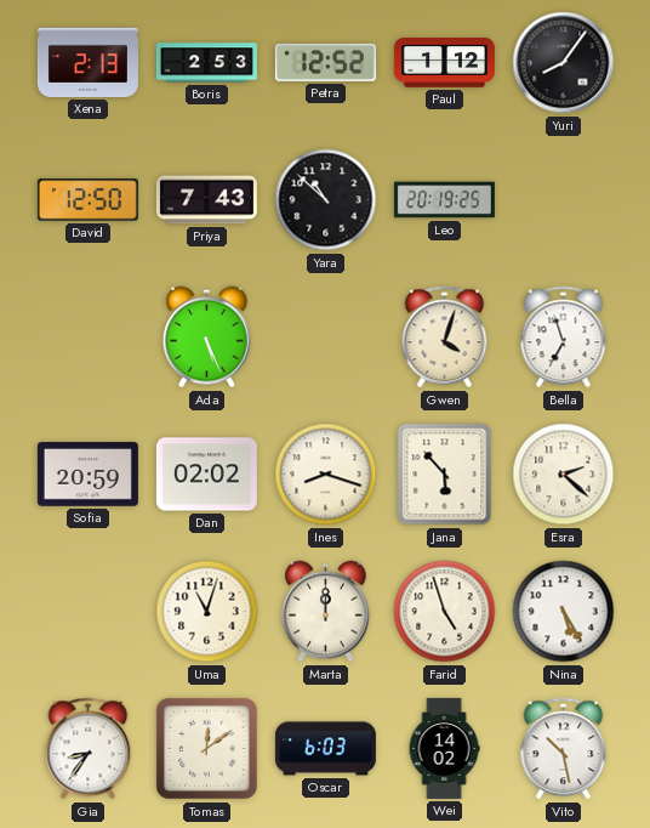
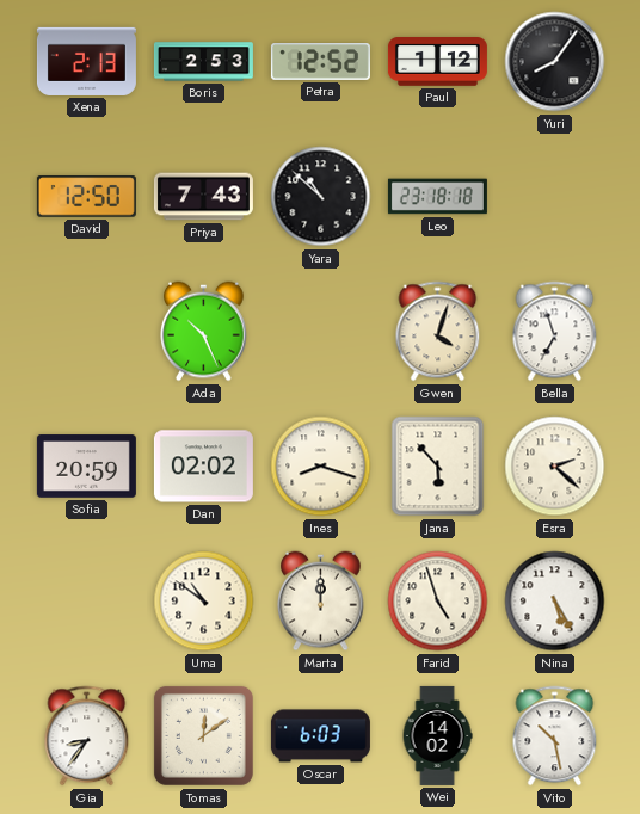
Leo: 20:19 -> 23:18 (437, 197)
Ada: 5:26 -> 10:26 (204, 332)
Uma: 11:03 -> 10:51 (204, 602)
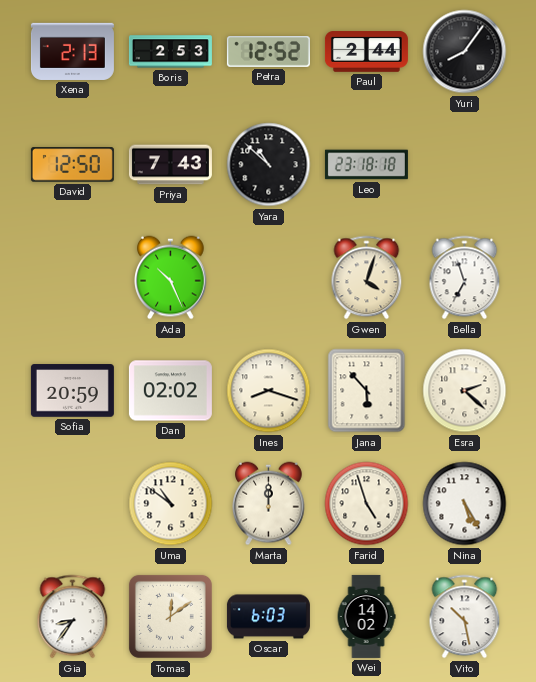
Paul: 1:12 -> 2:44 (366, 52)
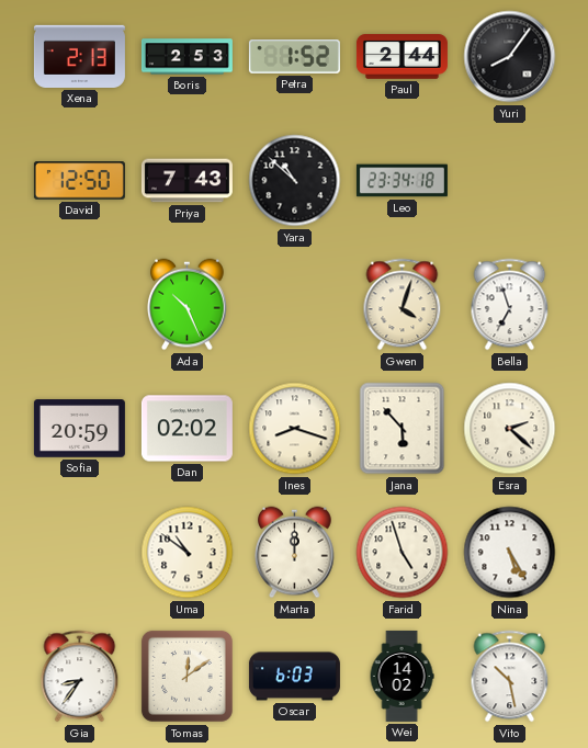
Petra: 12:52 -> 1:52 (294, 57)
Leo: 23:18 -> 23:34 (402, 181)
